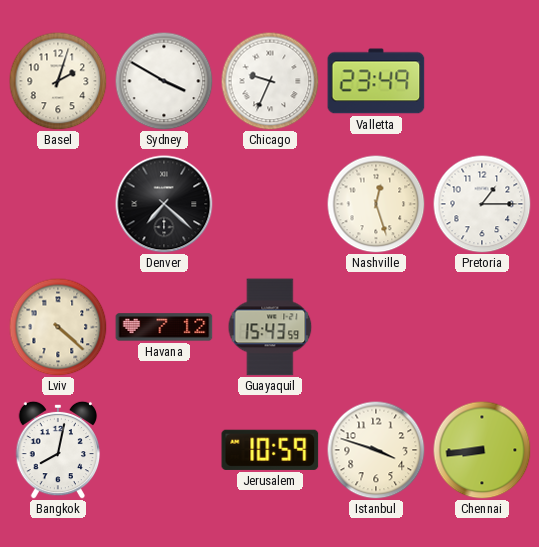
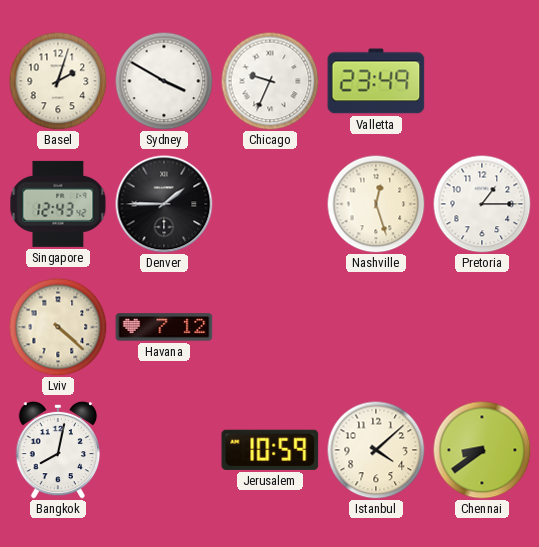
Singapore: none -> 12:43 (58, 204)
Denver: 7:22 -> 1:45 (164, 204)
Guayaquil: 15:43 -> none (270, 327)
Istanbul: 3:48 -> 4:08 (376, 450)
Chennai: 8:44 -> 8:39 (482, 450)
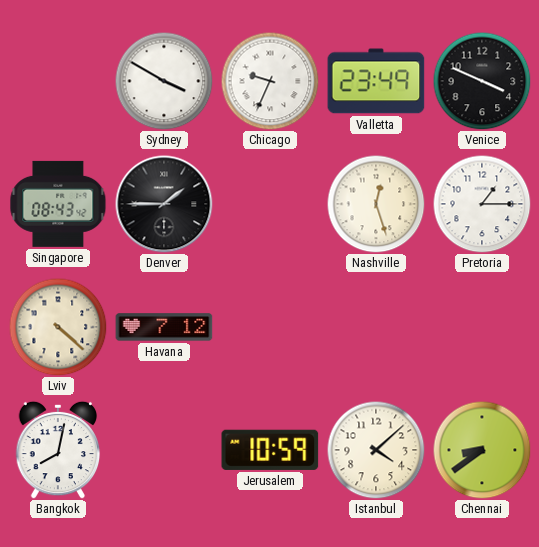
Basel: 2:03 -> none (58, 81)
Venice: none -> 3:49 (482, 81)
Singapore: 12:43 -> 08:43 (58, 204)
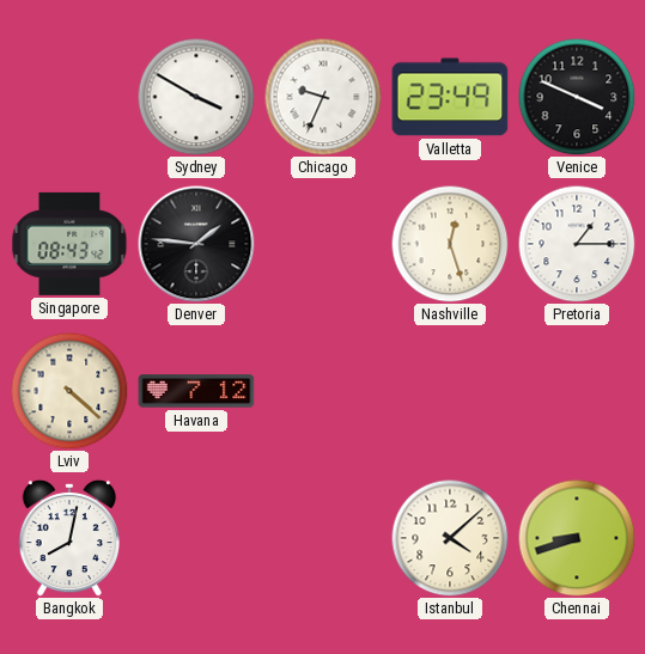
Denver: 1:45 -> 1:46 (196, 244)
Jerusalem: 10:59 -> none (270, 450)
Chennai: 8:39 -> 8:42 (577, 538)
